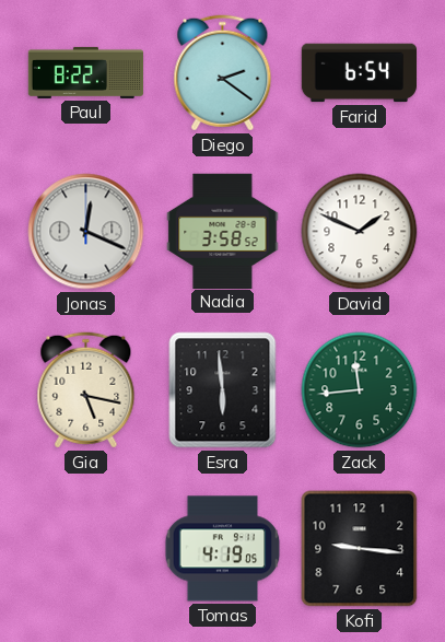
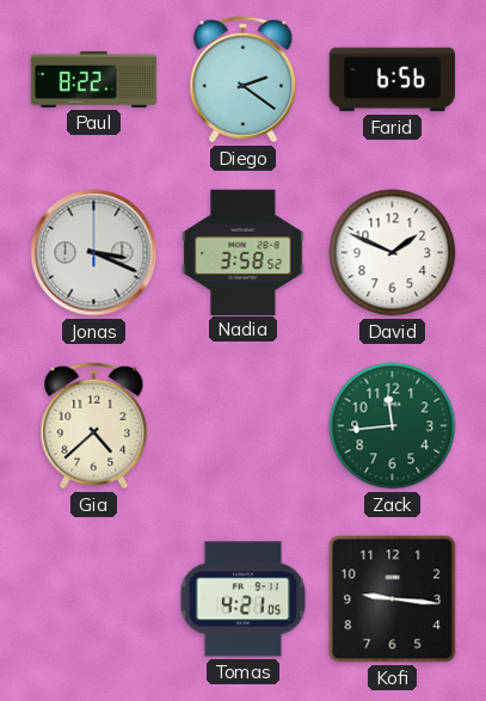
Farid: 6:54 -> 6:56 (393, 80)
Jonas: 12:19 -> 3:19 (94, 253)
Gia: 5:17 -> 4:38 (94, 426)
Esra: 5:59 -> none (223, 390)
Tomas: 4:19 -> 4:21 (244, 599)
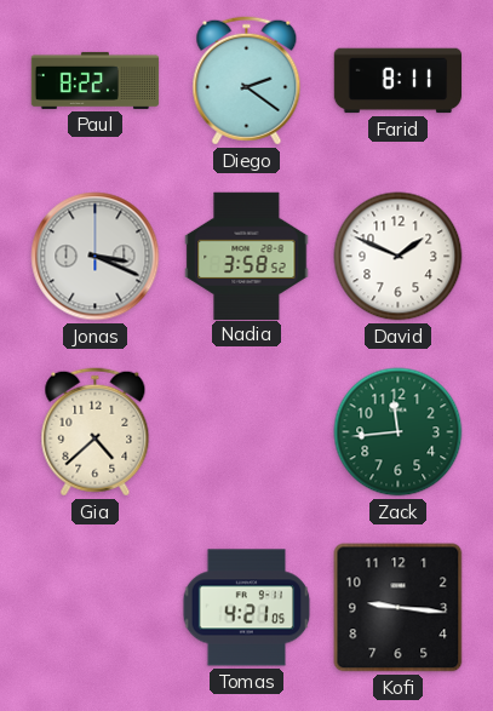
Farid: 6:56 -> 8:11 (399, 81)
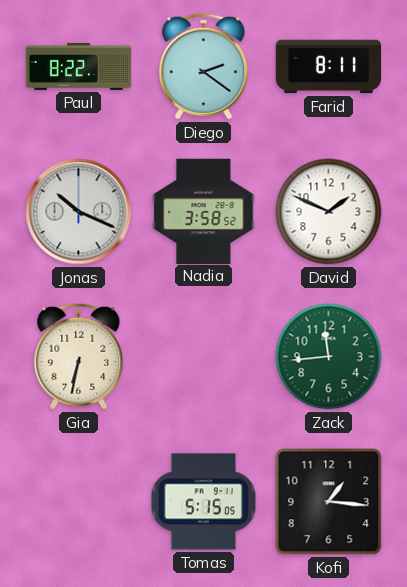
Jonas: 3:19 -> 10:19 (79, 212)
Gia: 4:38 -> 6:32 (79, 357)
Tomas: 4:21 -> 5:15 (204, 502)
Kofi: 9:16 -> 1:16 (329, 502)
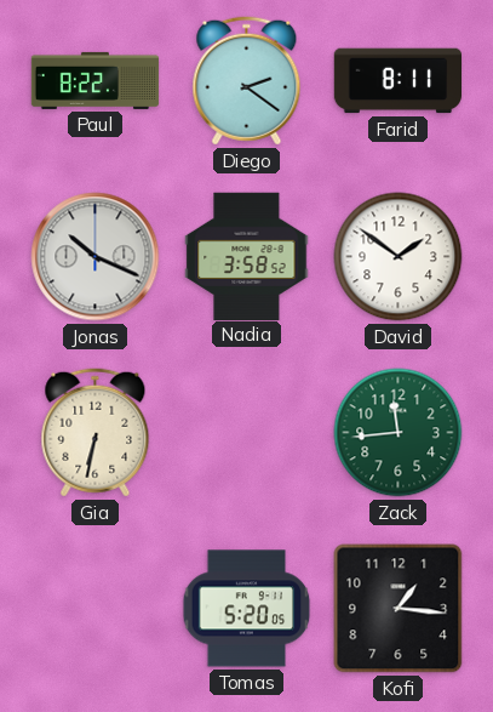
David: 1:49 -> 1:51 (399, 257)
Tomas: 5:15 -> 5:20 (247, 609)
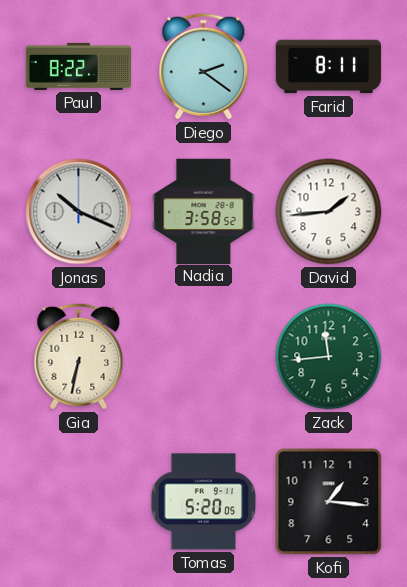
David: 1:51 -> 1:44 (329, 212)
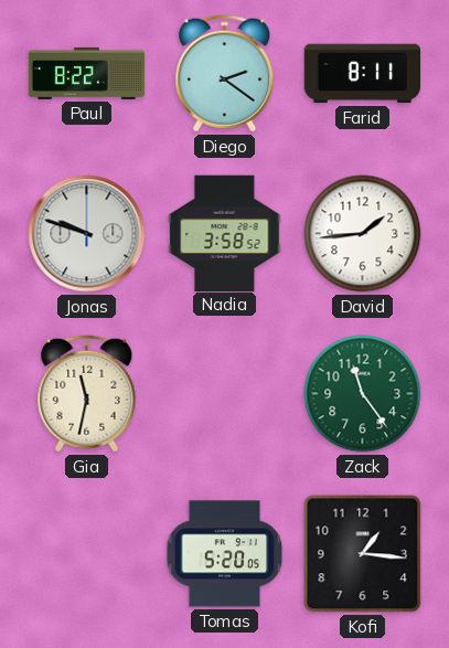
Jonas: 10:19 -> 9:48 (87, 234)
Gia: 6:32 -> 11:32 (87, 394)
Zack: 11:44 -> 11:24 (363, 394)
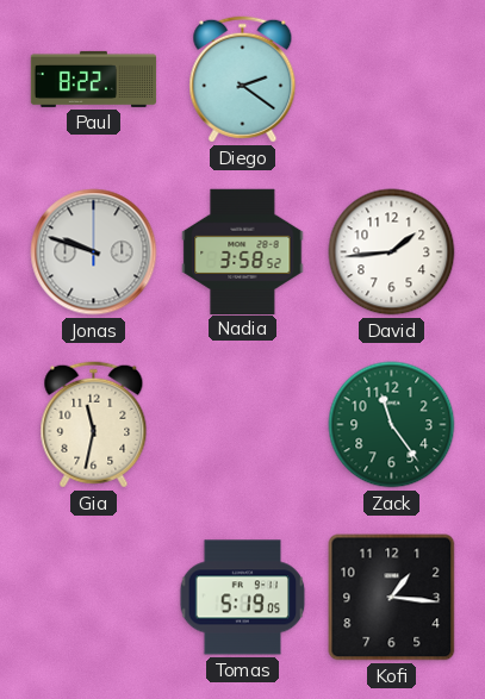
Farid: 8:11 -> none (363, 74)
Tomas: 5:20 -> 5:19 (243, 598)
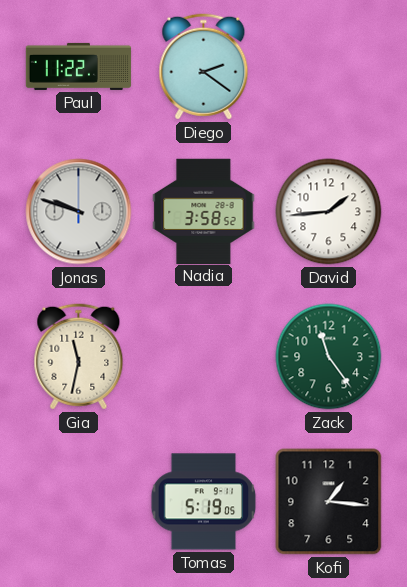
Paul: 8:22 -> 11:22 (79, 66)
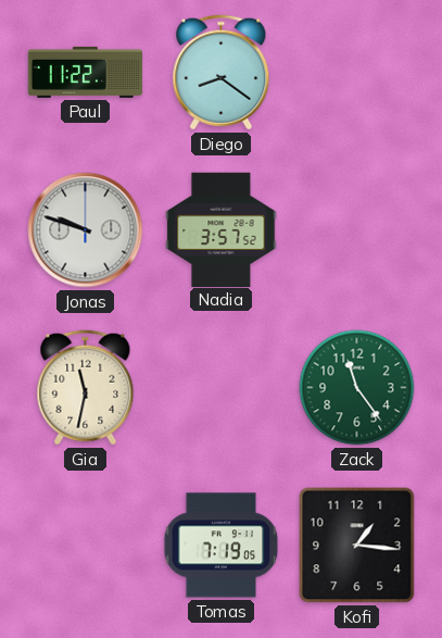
Diego: 2:21 -> 8:21 (222, 73)
Nadia: 3:58 -> 3:57 (222, 229)
David: 1:44 -> none (329, 212)
Tomas: 5:19 -> 7:19 (222, 546)
